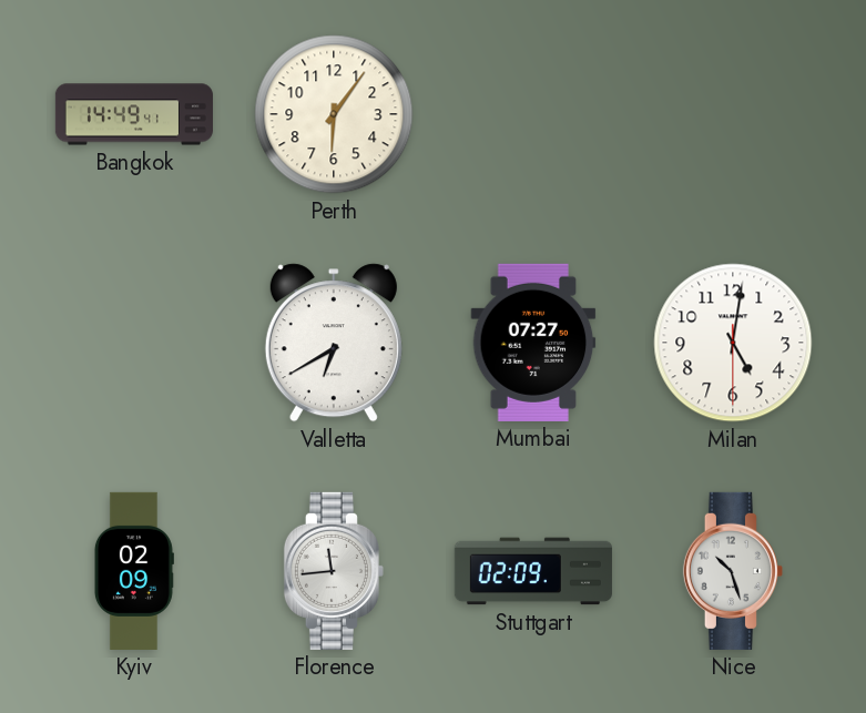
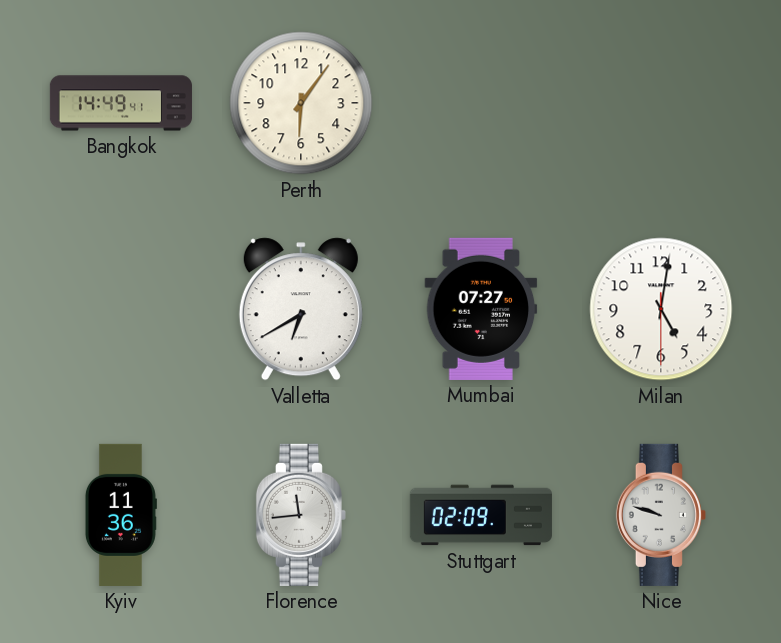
Kyiv: 02:09 -> 11:36 (120, 515)
Nice: 10:27 -> 9:48 (661, 515)
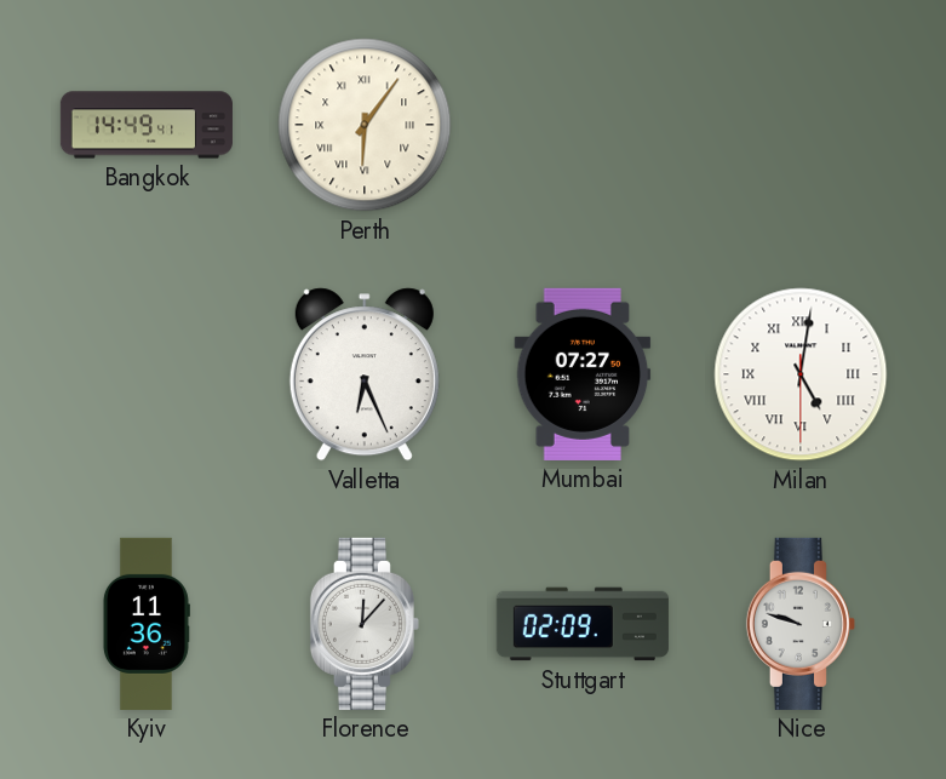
Perth numerals: Arabic -> Roman (365, 125)
Valletta: 6:40 -> 6:26 (365, 374)
Milan numerals: Arabic -> Roman (801, 374)
Florence: 11:44 -> 12:07 (365, 624)
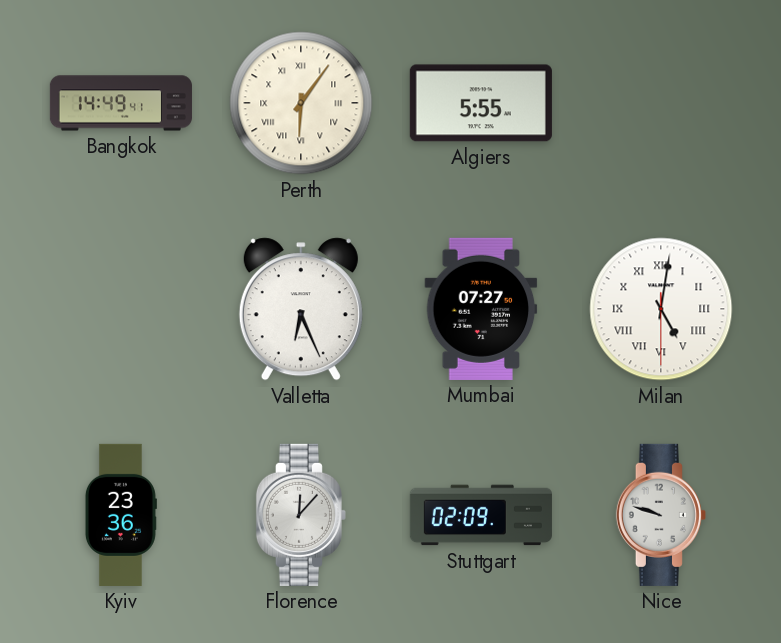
Algiers: none -> 5:55 (481, 103)
Kyiv: 11:36 -> 23:36 (120, 515)
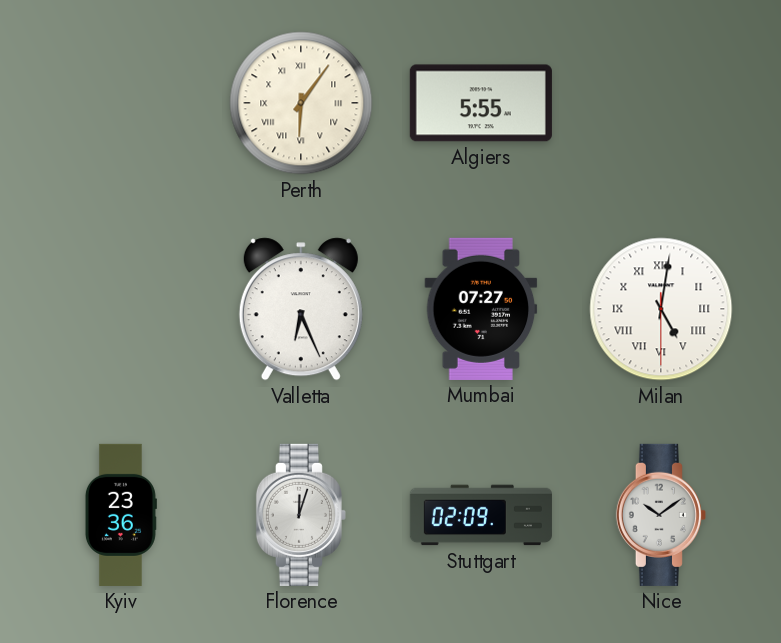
Bangkok: 14:49 -> none (121, 103)
Florence: 12:07 -> 12:03 (301, 515)
Nice: 9:48 -> 10:09 (661, 515)
